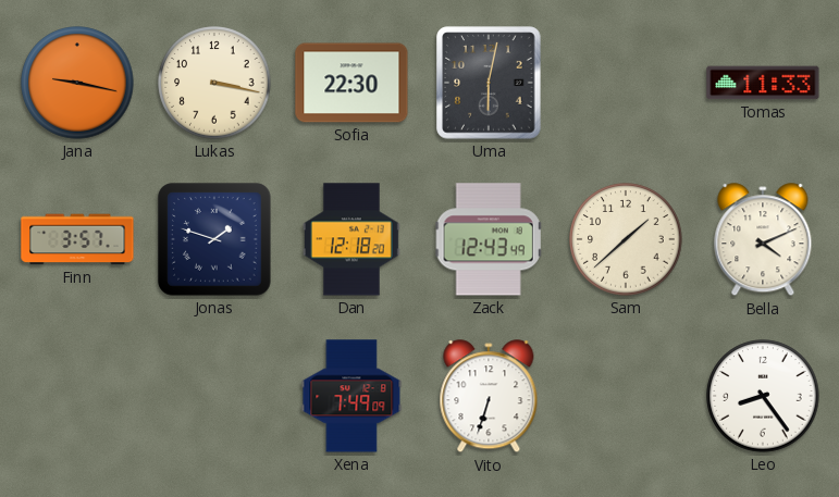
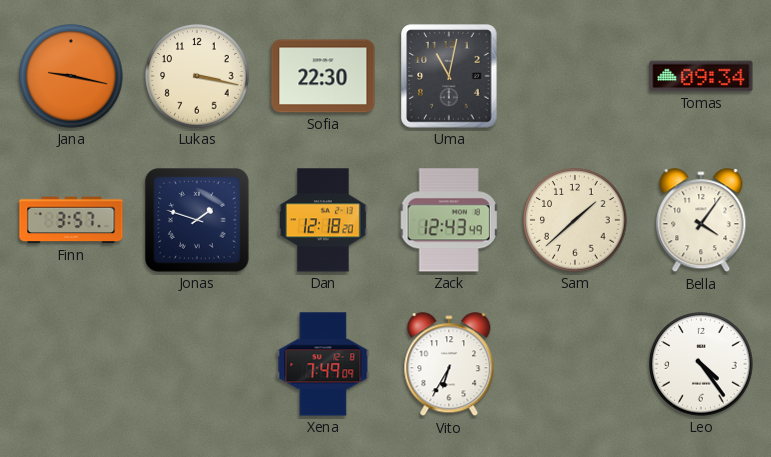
Uma: 6:02 -> 11:02 (449, 76)
Tomas: 11:33 -> 09:34 (701, 76)
Bella: 4:11 -> 4:06 (701, 221)
Vito: 6:33 -> 6:35 (449, 365)
Leo: 8:24 -> 4:24 (701, 364)
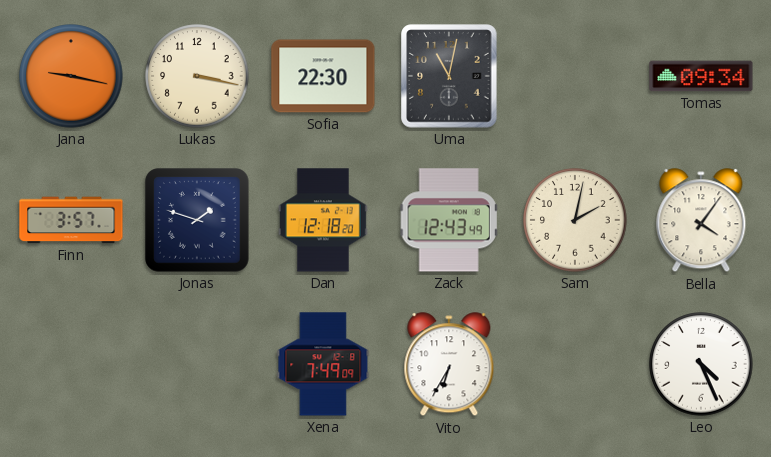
Sam: 1:38 -> 2:02 (575, 220)
Leo: 4:24 -> 4:26 (701, 364)
